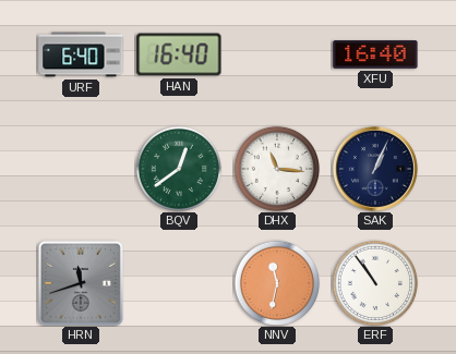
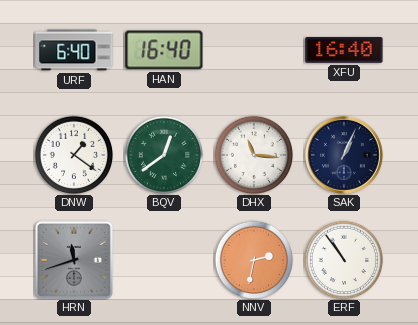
DNW: none -> 1:21 (73, 154)
NNV: 11:32 -> 2:32 (253, 259)
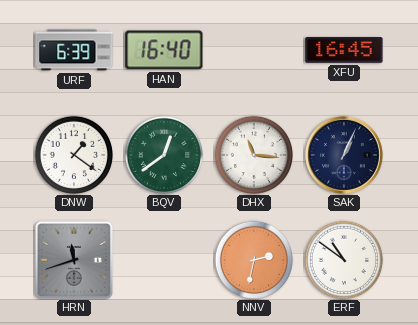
URF: 6:40 -> 6:39 (74, 50)
XFU: 16:40 -> 16:45 (344, 50)
ERF: 10:54 -> 10:51 (343, 259)
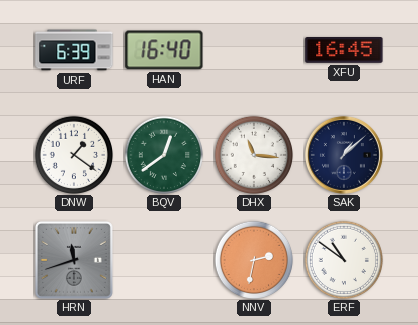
SAK: 1:04 -> 1:08 (344, 155)
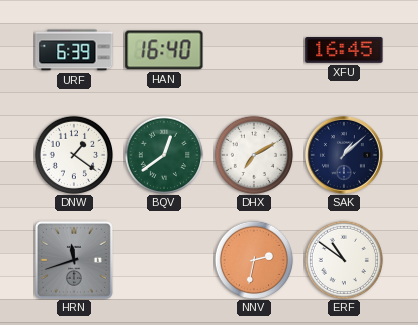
DHX: 11:16 -> 7:10 (253, 154)
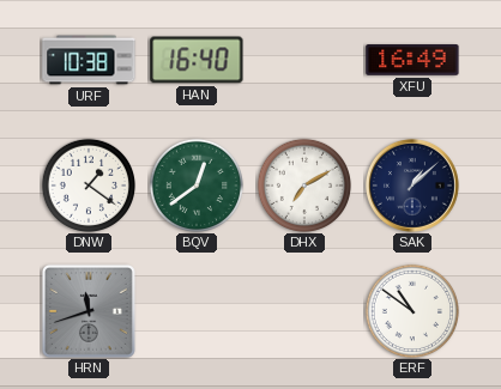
URF: 6:39 -> 10:38 (89, 60)
XFU: 16:45 -> 16:49 (412, 60)
NNV: 2:32 -> none (253, 259)
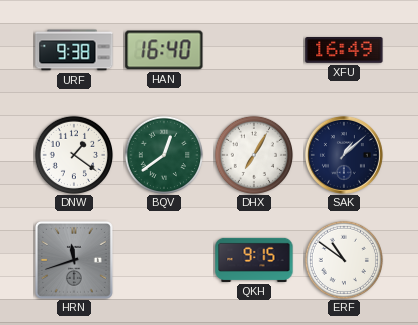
URF: 10:38 -> 9:38 (74, 50)
DHX: 7:10 -> 7:05 (253, 154)
QKH: none -> 9:15 (254, 260)
